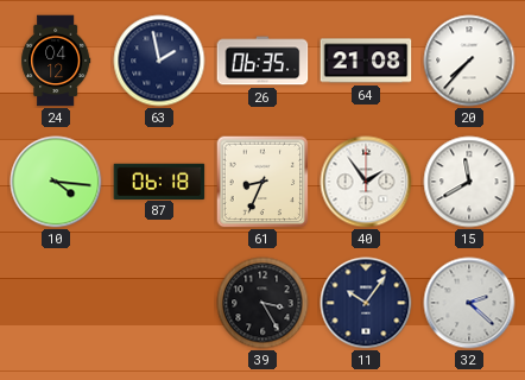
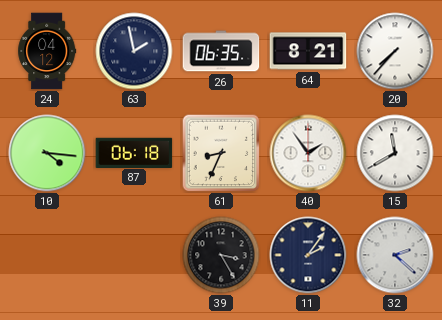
64: 21:08 -> 8:21 (308, 51)
11: 10:06 -> 2:06 (308, 255)
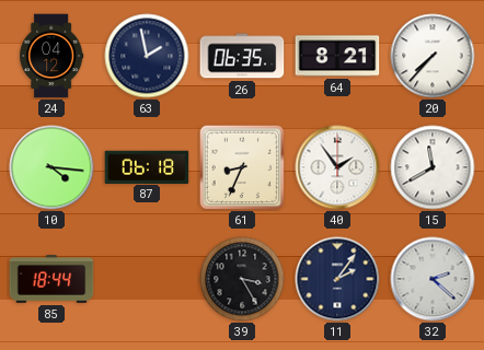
85: none -> 18:44 (51, 279)
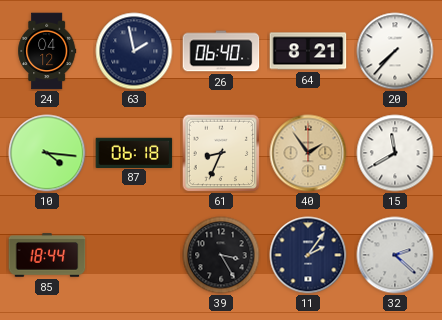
26: 06:35 -> 06:40 (221, 51)
40 dial: white -> champagne (308, 153)
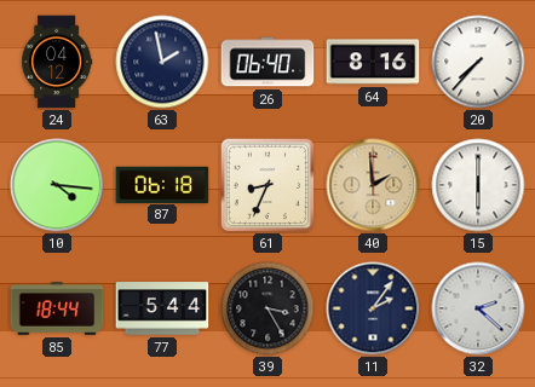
64: 8:21 -> 8:16 (373, 62)
40: 1:54 -> 1:59 (373, 185)
15: 11:40 -> 6:00 (478, 185)
77: none -> 5:44 (162, 308)
